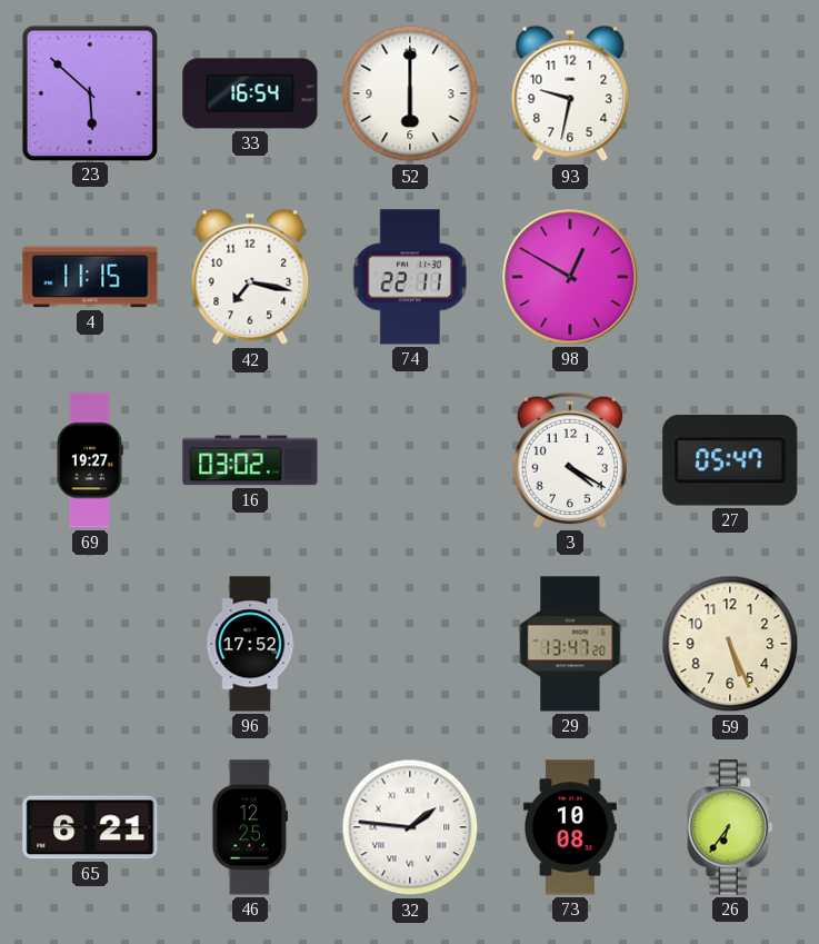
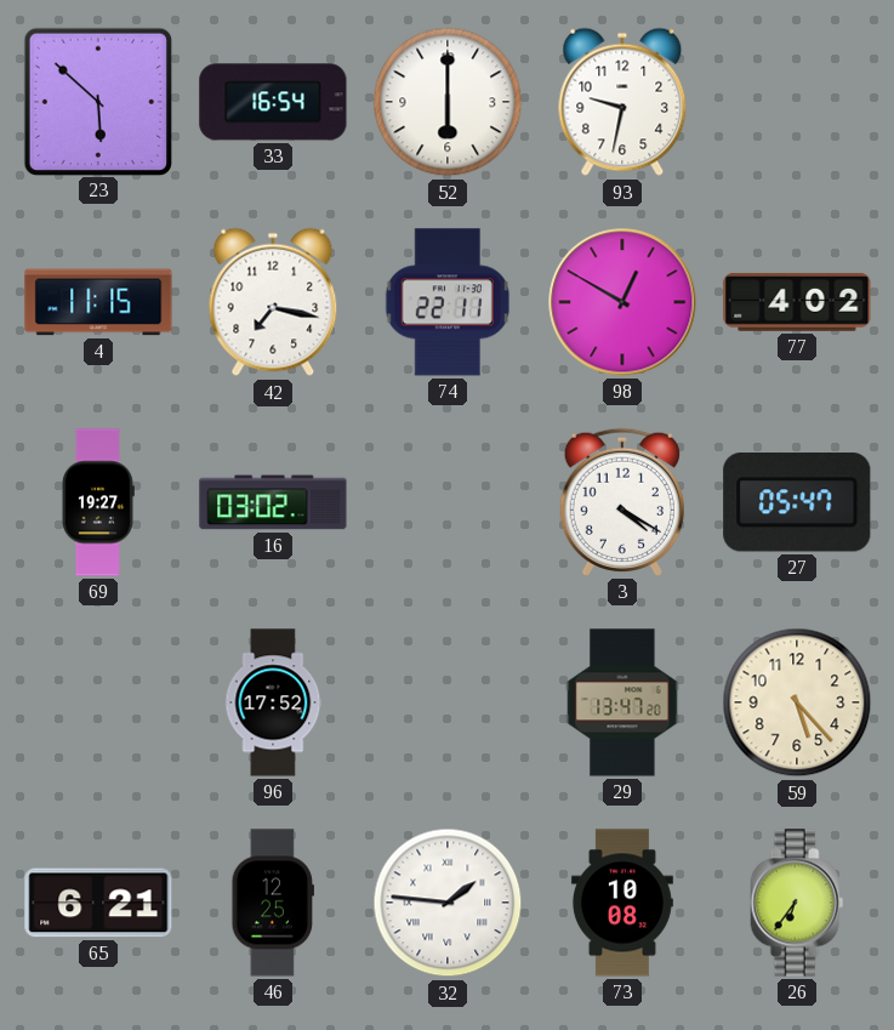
77: none -> 4:02 (797, 303)
59: 5:26 -> 5:23 (797, 702)
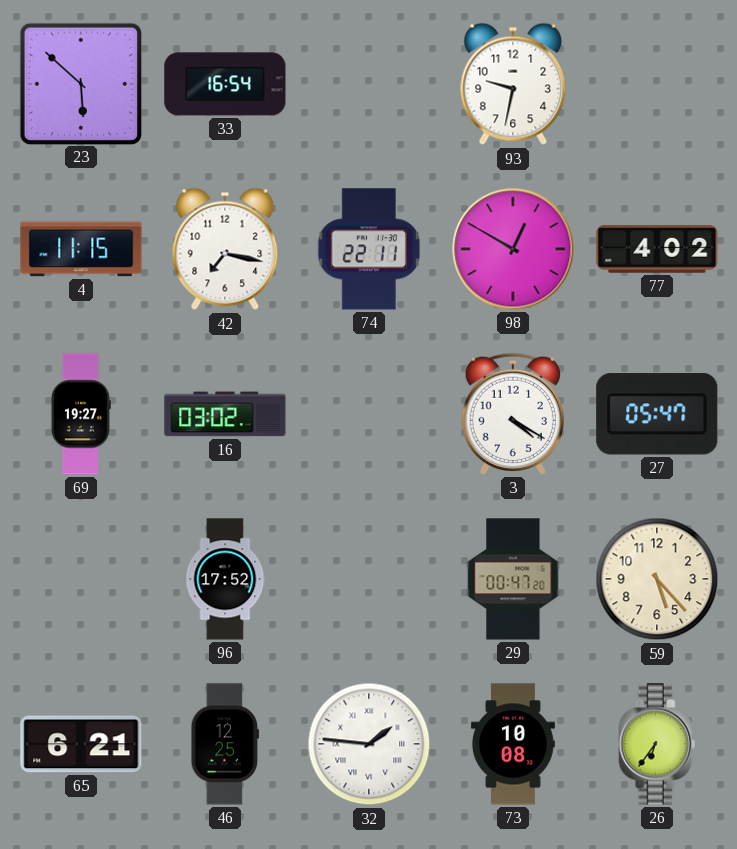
52: 6:00 -> none (448, 102)
29: 13:47 -> 00:47 (513, 579)
